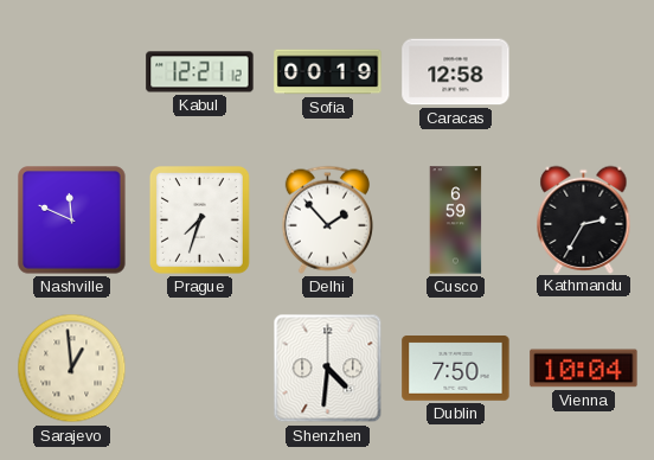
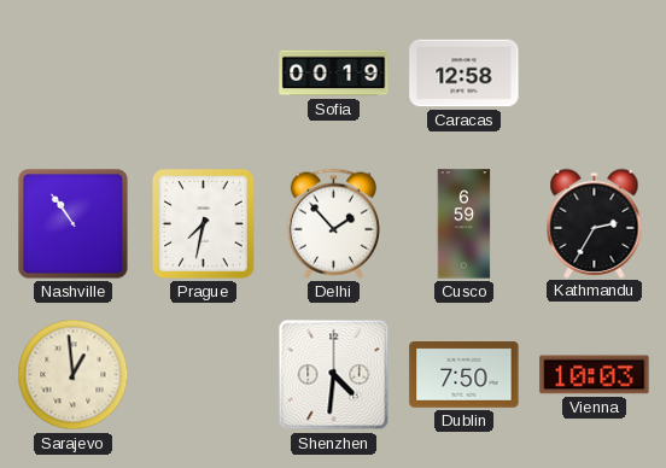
Kabul: 12:21 -> none (200, 72)
Nashville: 11:49 -> 10:54 (74, 224)
Prague: 7:33 -> 7:32 (203, 223)
Vienna: 10:04 -> 10:03 (595, 375)
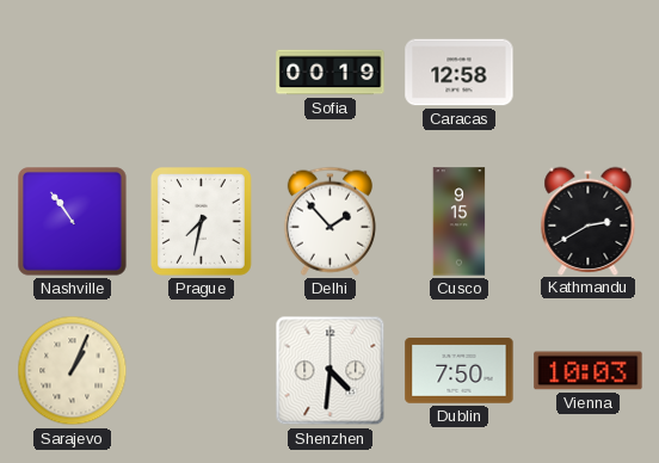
Cusco: 6:59 -> 9:15 (460, 222)
Kathmandu: 2:35 -> 2:40 (589, 221)
Sarajevo: 12:59 -> 1:04 (73, 371)
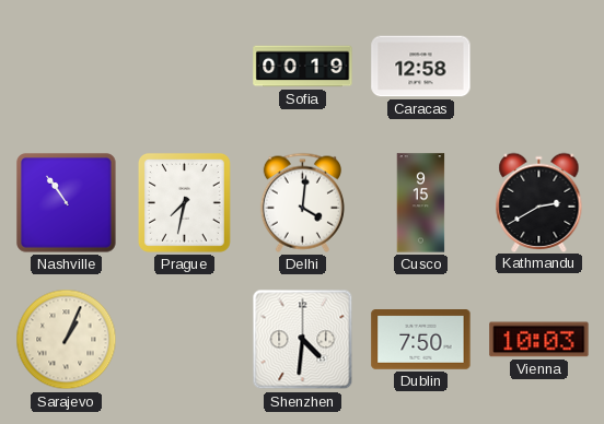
Delhi: 1:53 -> 4:01 (302, 202)
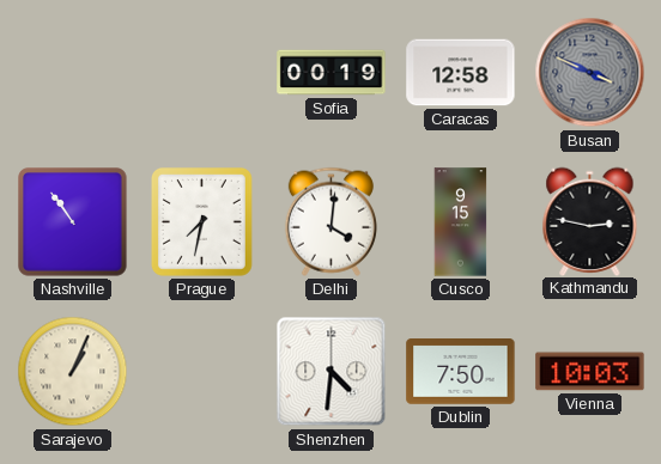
Busan: none -> 3:49 (590, 73)
Kathmandu: 2:40 -> 2:47 (590, 221)
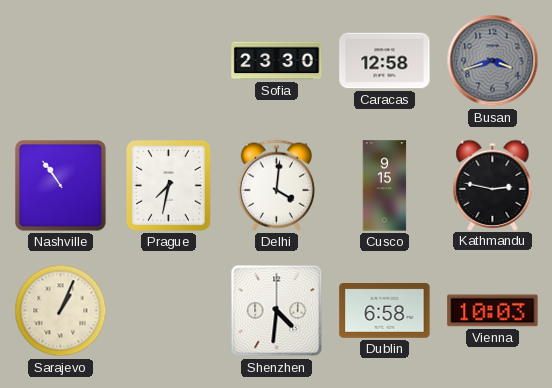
Sofia: 00:19 -> 23:30 (277, 61)
Busan: 3:49 -> 3:42 (493, 61)
Dublin: 7:50 -> 6:58 (385, 311)
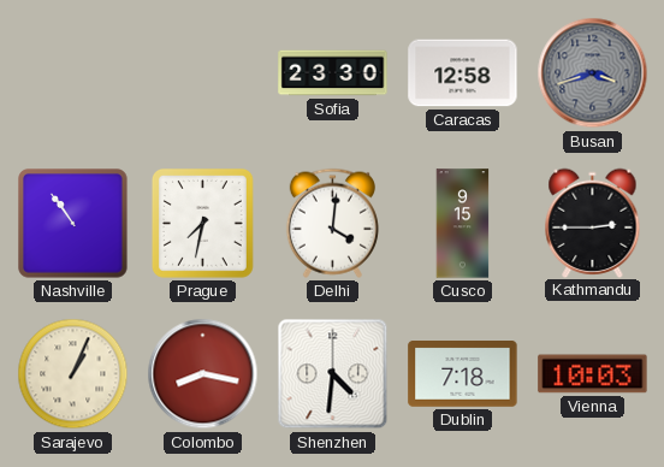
Kathmandu: 2:47 -> 2:45 (593, 223)
Colombo: none -> 8:17 (203, 374)
Dublin: 6:58 -> 7:18 (463, 374)
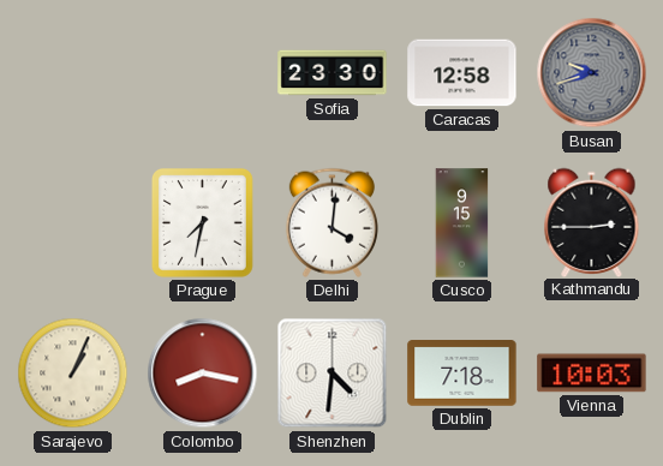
Busan: 3:42 -> 9:42 (592, 73)
Nashville: 10:54 -> none (73, 224)
